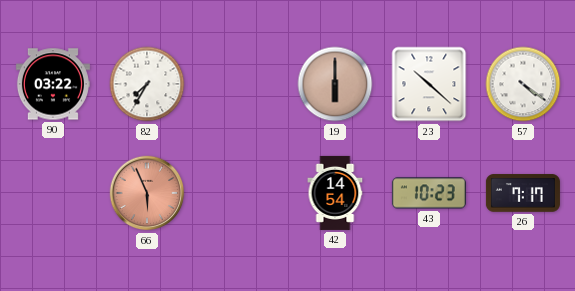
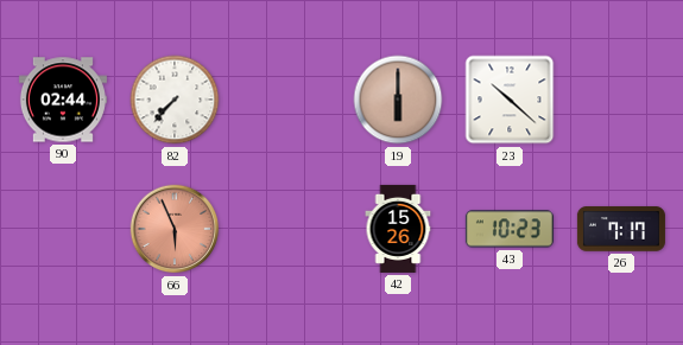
90: 03:22 -> 02:44 (63, 100)
82: 7:35 -> 7:37 (175, 100)
57: 4:21 -> none (523, 84)
42: 14:54 -> 15:26 (398, 229)
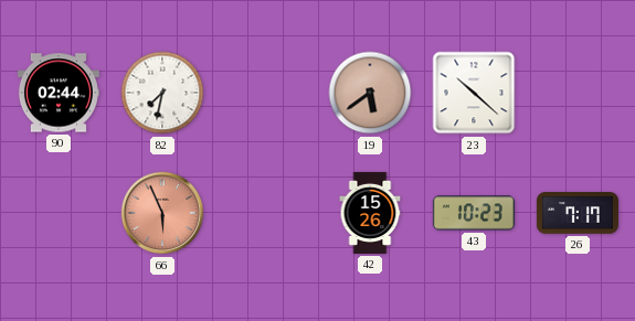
82: 7:37 -> 7:32 (162, 93)
19: 6:00 -> 5:39 (370, 93)
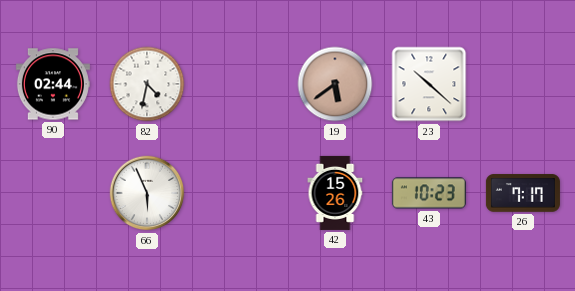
82: 7:32 -> 4:32 (147, 84)
66 dial: salmon -> white (147, 193)
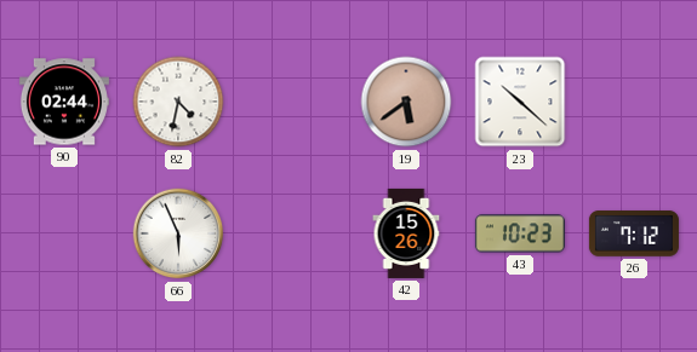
26: 7:17 -> 7:12 (634, 233)
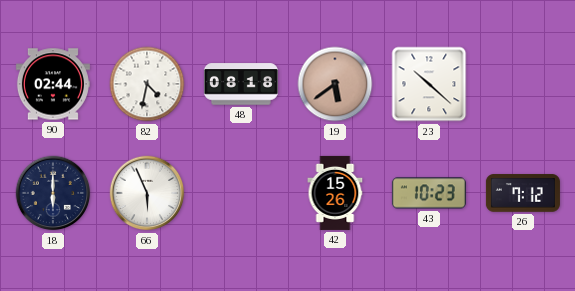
48: none -> 08:18 (241, 84)
18: none -> 6:00 (53, 193)
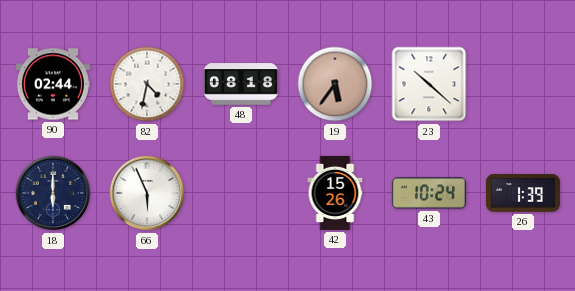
19: 5:39 -> 5:36 (335, 84)
43: 10:23 -> 10:24 (429, 193)
26: 7:12 -> 1:39 (523, 193)
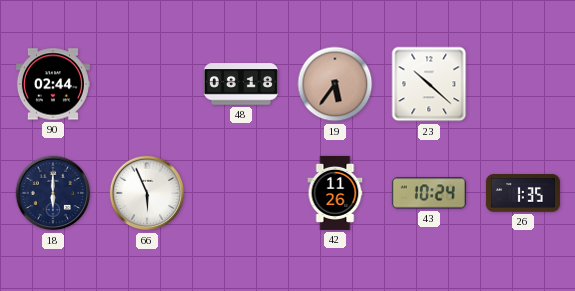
82: 4:32 -> none (147, 84)
42: 15:26 -> 11:26 (335, 193)
26: 1:39 -> 1:35 (523, 193)
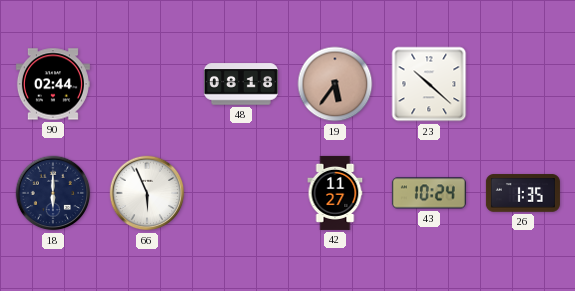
42: 11:26 -> 11:27 (335, 193)
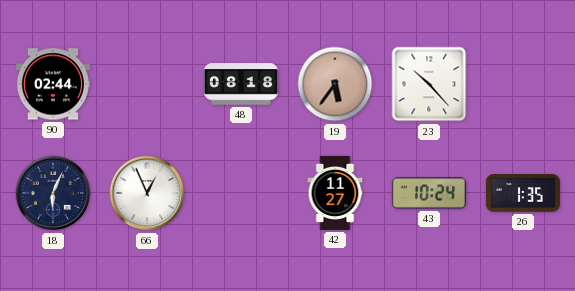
23: 10:22 -> 10:23 (429, 84)
18: 6:00 -> 6:04 (53, 193)
66: 5:56 -> 12:56 (147, 193)
